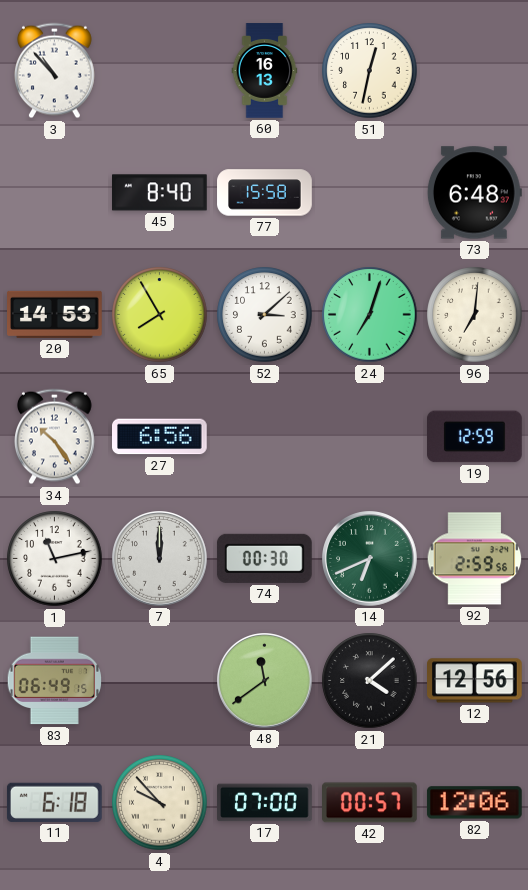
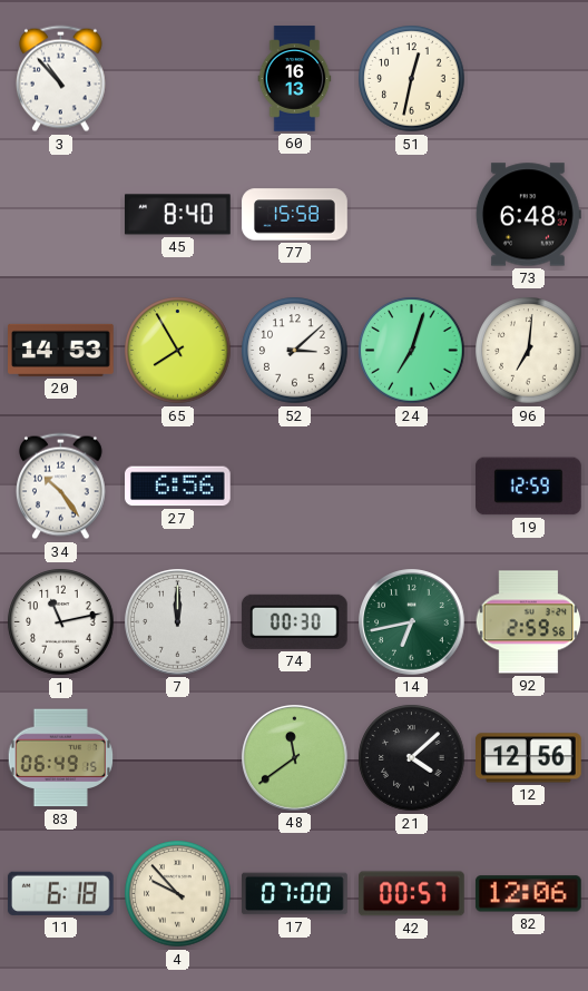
14: 6:41 -> 6:43 (412, 622)
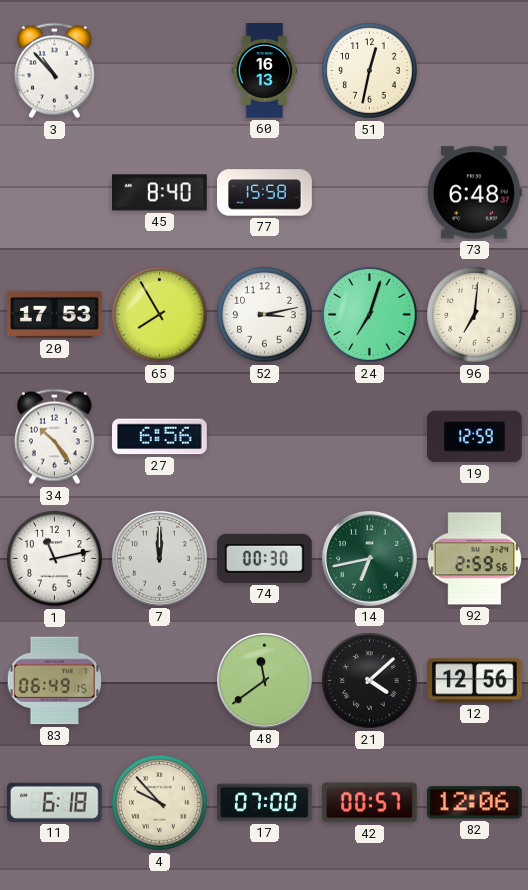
20: 14:53 -> 17:53 (55, 314)
52: 3:08 -> 3:13 (265, 315)
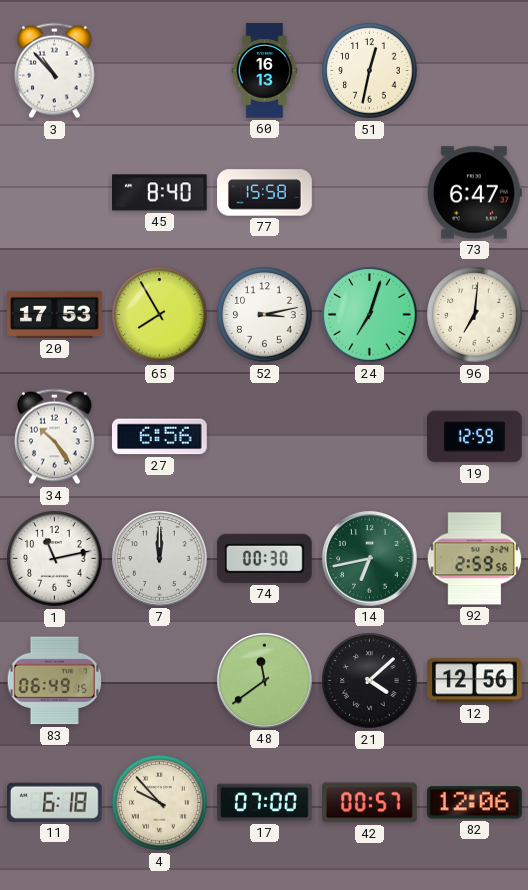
73: 6:48 -> 6:47 (474, 193)
